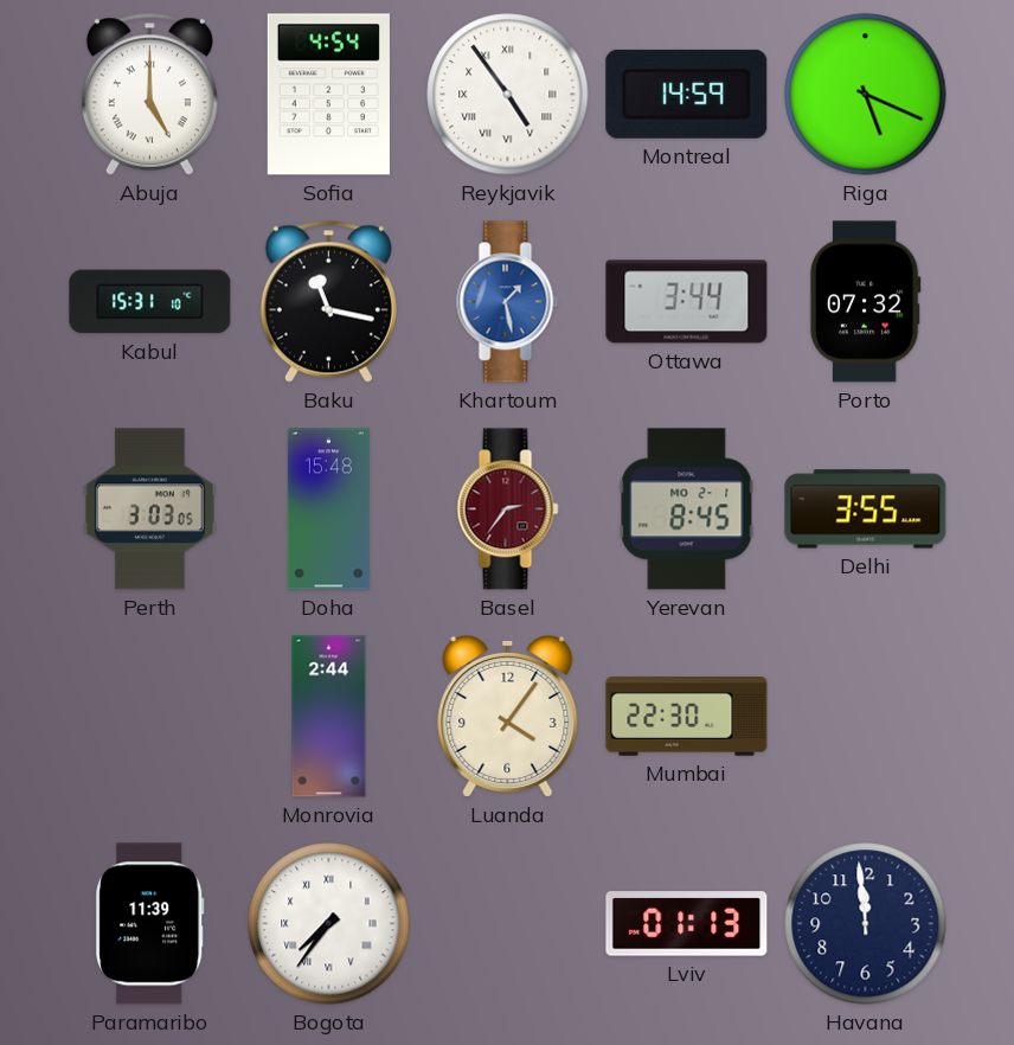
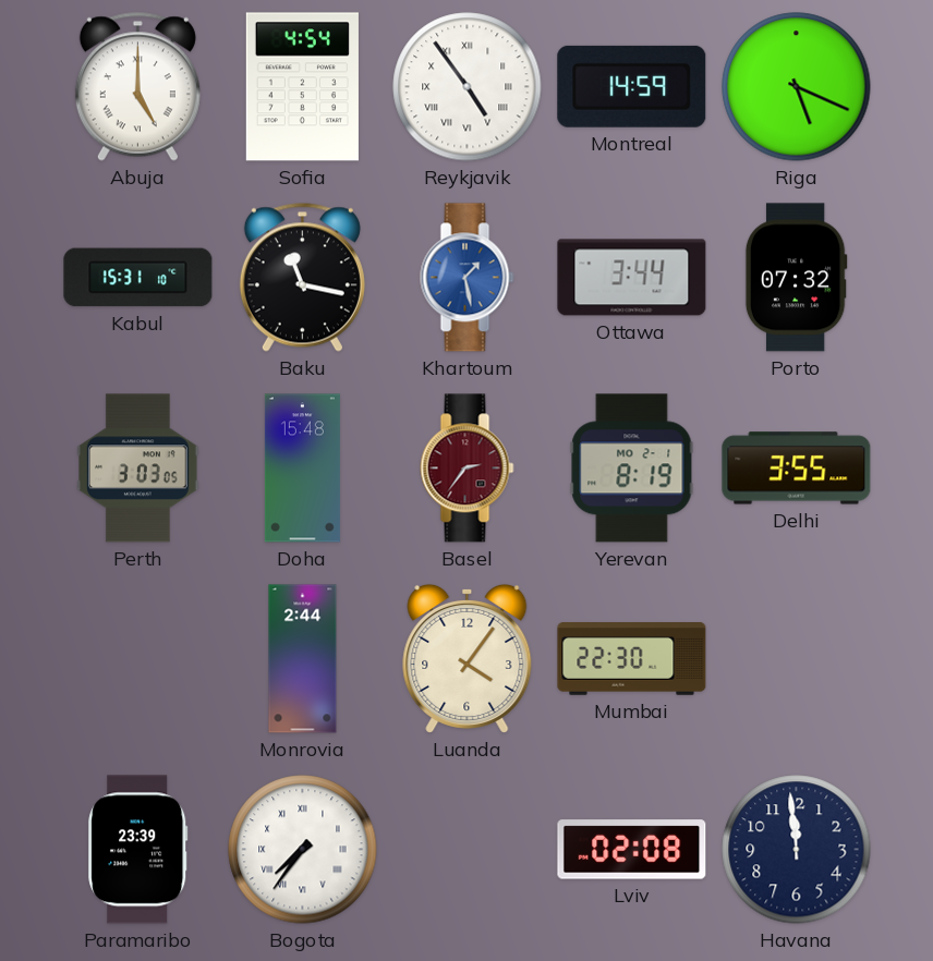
Yerevan: 8:45 -> 8:19 (632, 469)
Paramaribo: 11:39 -> 23:39 (138, 850)
Lviv: 01:13 -> 02:08 (632, 850)
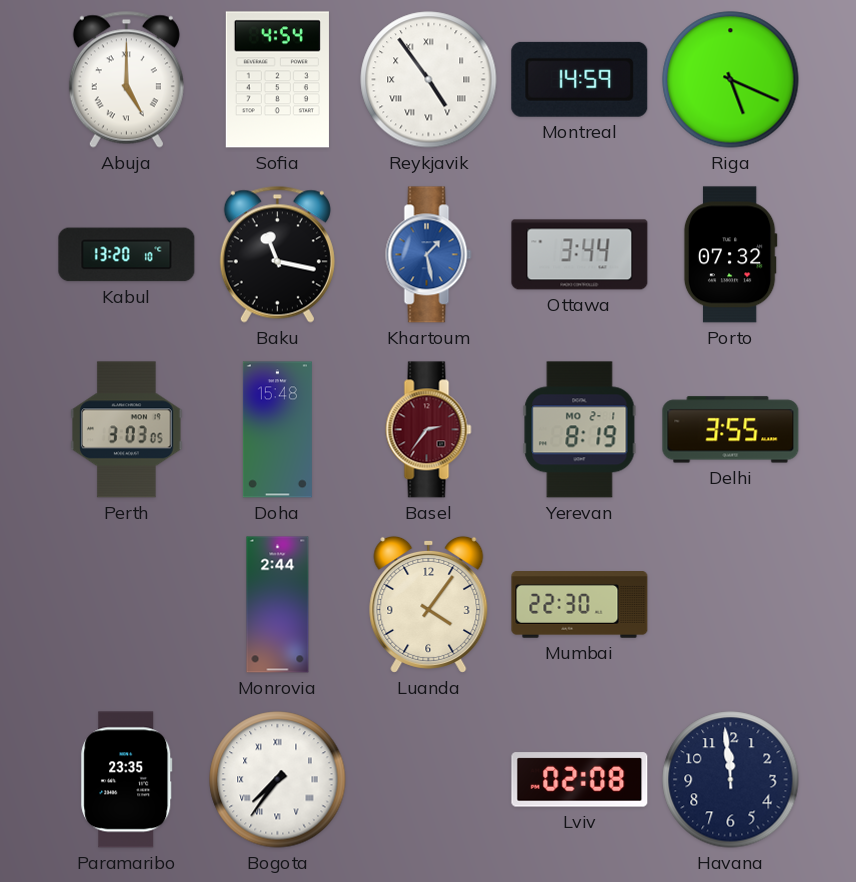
Kabul: 15:31 -> 13:20 (127, 255)
Paramaribo: 23:39 -> 23:35 (127, 780)
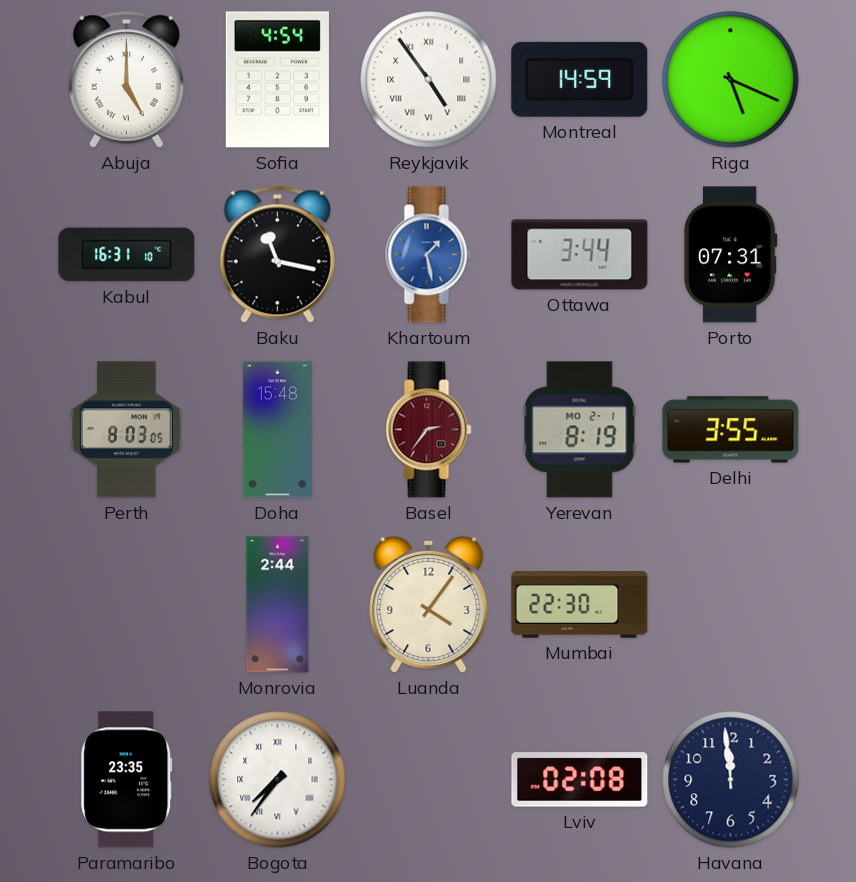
Kabul: 13:20 -> 16:31 (127, 255)
Porto: 07:32 -> 07:31 (730, 255)
Perth: 3:03 -> 8:03 (127, 430)
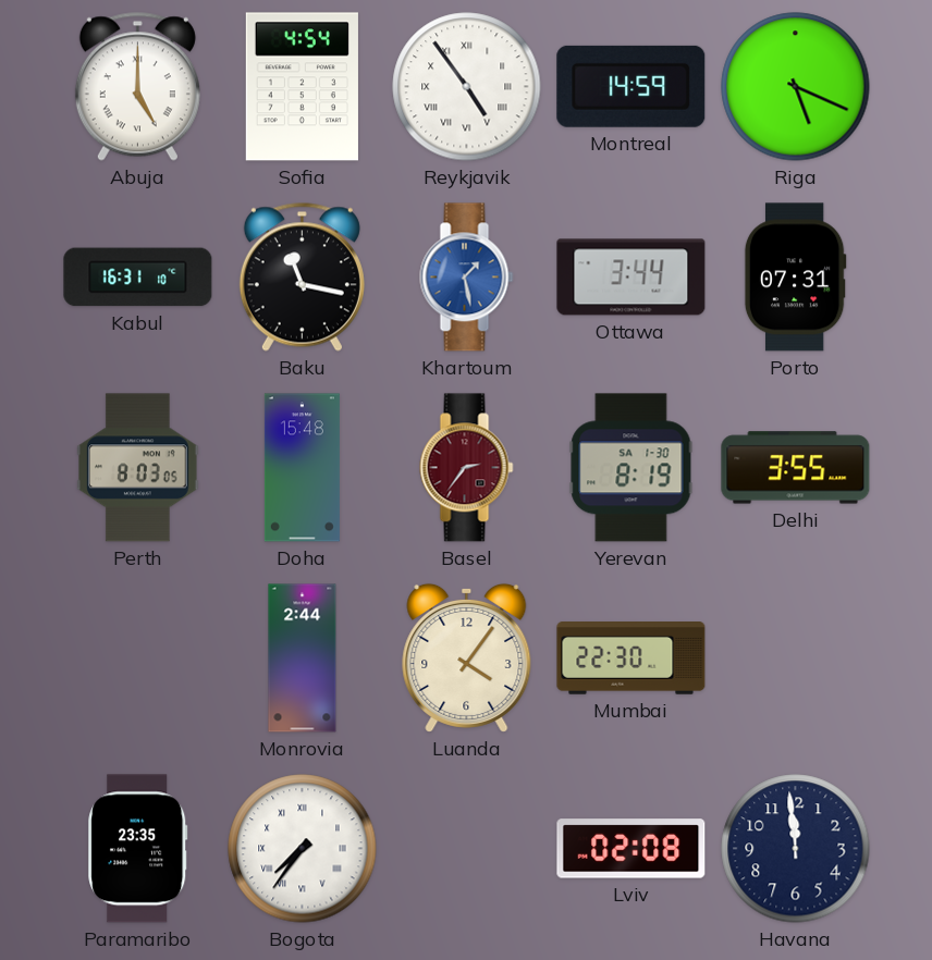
Yerevan date: MO 2-1 -> SA 1-30 (631, 468)
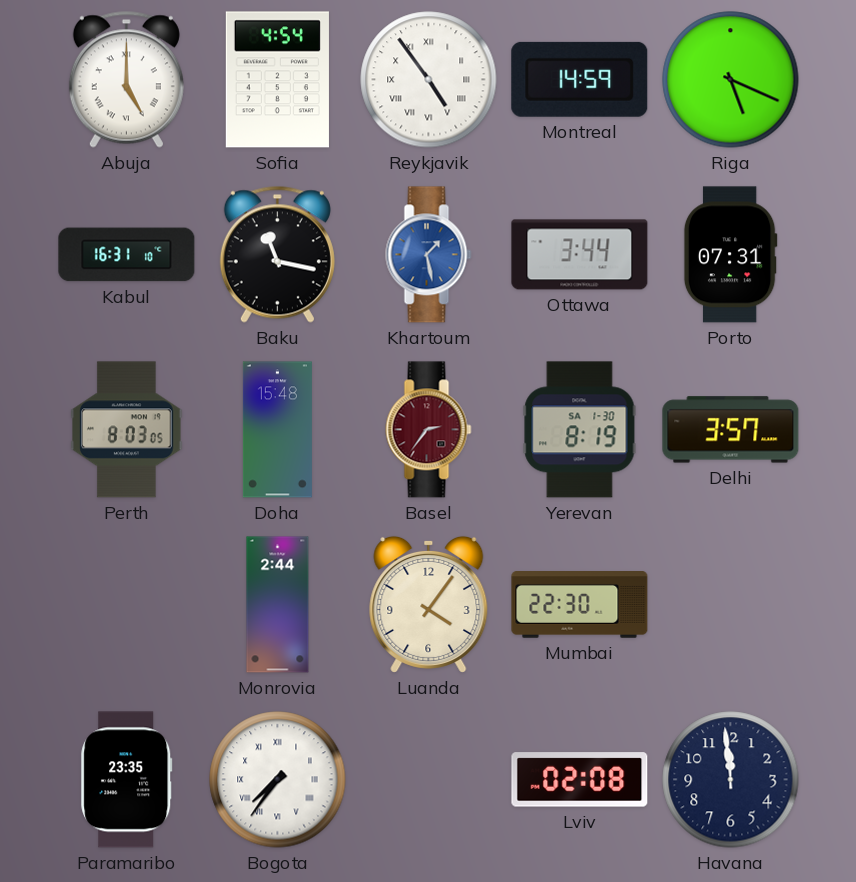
Delhi: 3:55 -> 3:57 (731, 430)
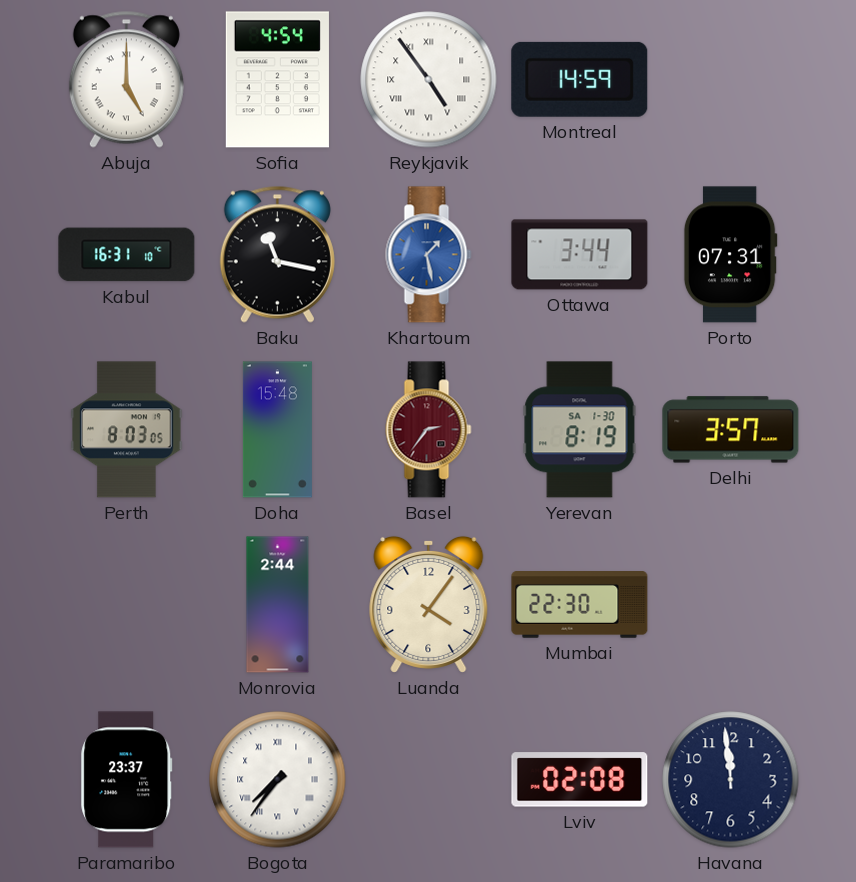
Riga: 5:19 -> none (731, 80)
Paramaribo: 23:35 -> 23:37 (127, 780)
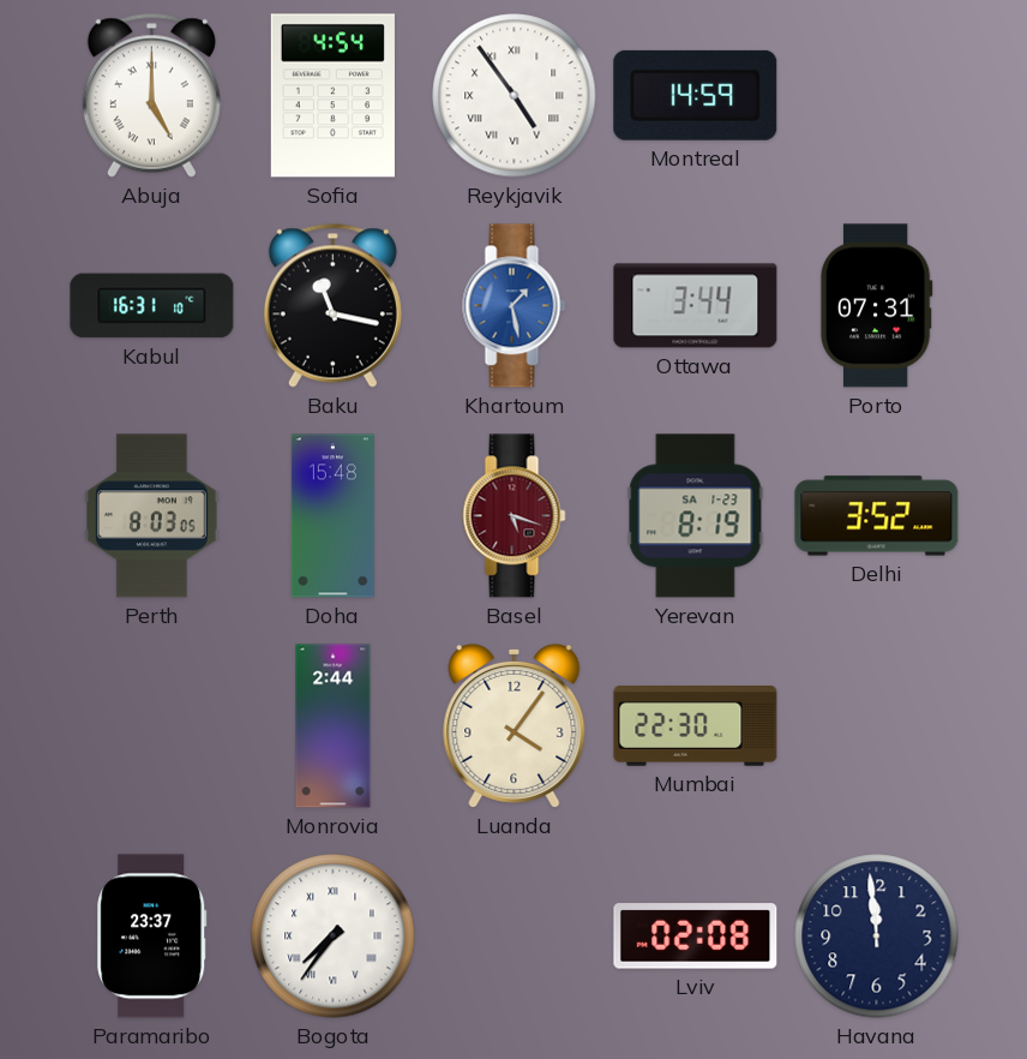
Basel: 2:36 -> 5:18 (515, 516)
Yerevan date: SA 1-30 -> SA 1-23 (696, 516)
Delhi: 3:57 -> 3:52 (877, 516)
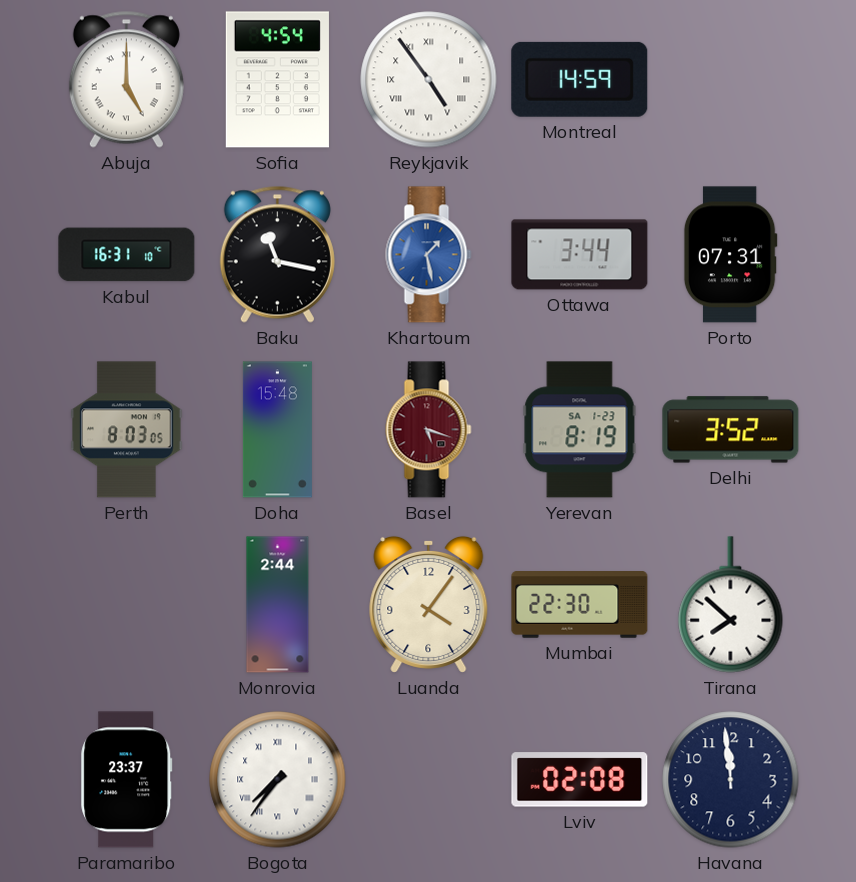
Tirana: none -> 7:52 (731, 605)
